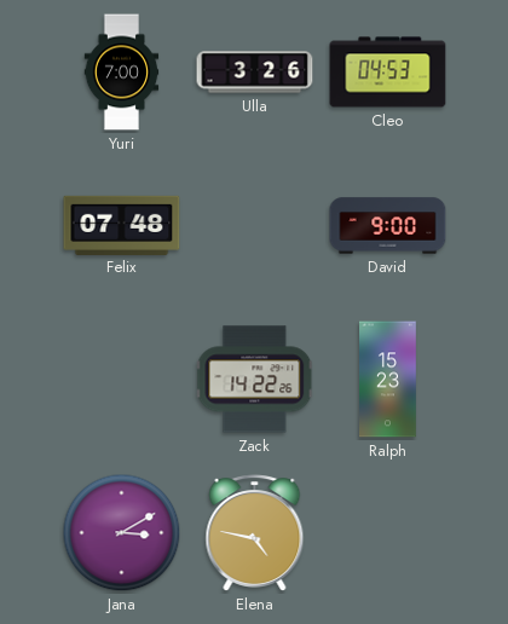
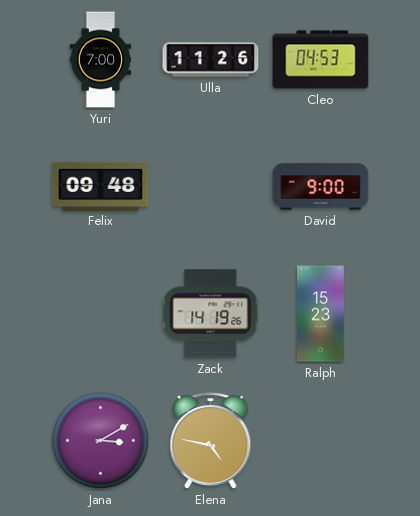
Ulla: 3:26 -> 11:26 (211, 60)
Felix: 07:48 -> 09:48 (101, 186)
Zack: 14:22 -> 14:19 (211, 314)
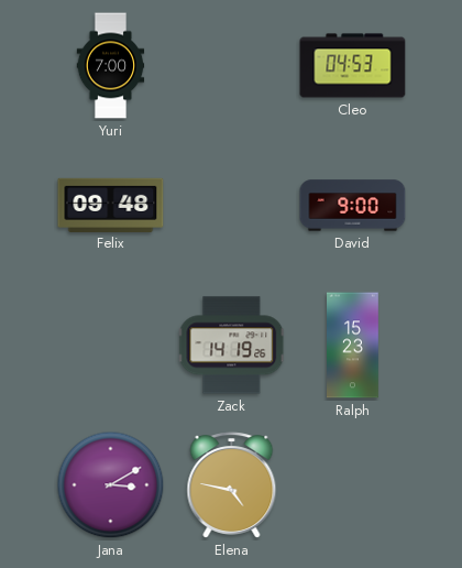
Ulla: 11:26 -> none (211, 60)
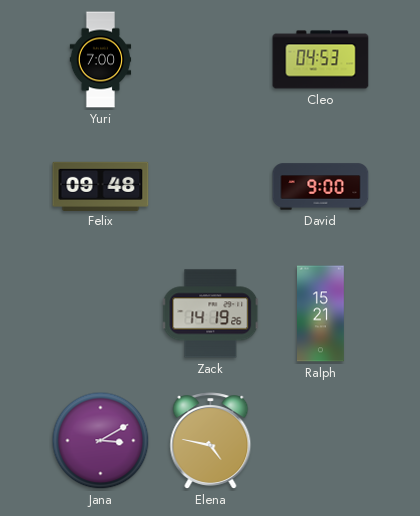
Ralph: 15:23 -> 15:21 (321, 314)
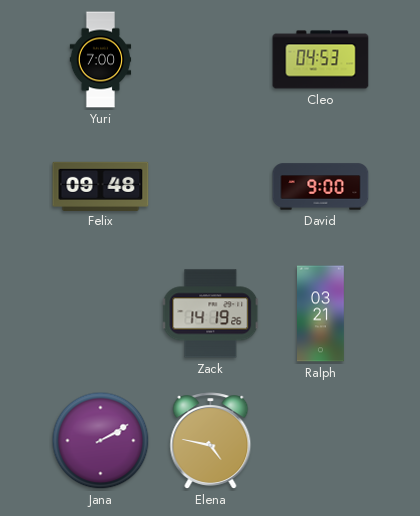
Ralph: 15:21 -> 03:21 (321, 314)
Jana: 3:10 -> 2:10 (101, 441)
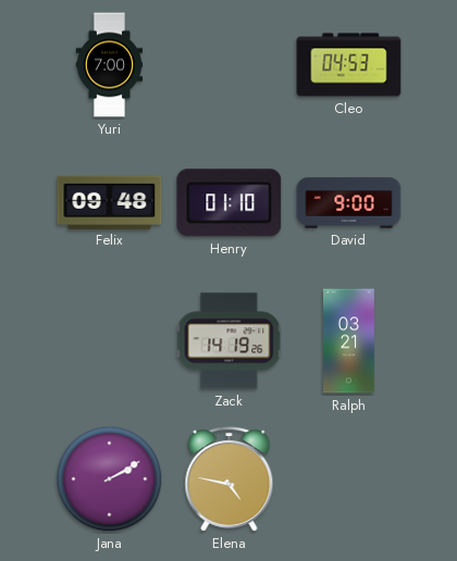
Henry: none -> 01:10 (230, 203)
